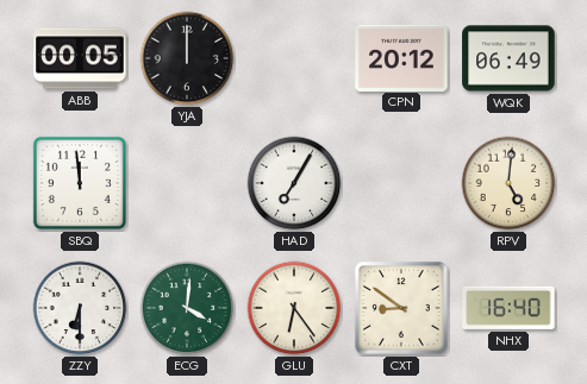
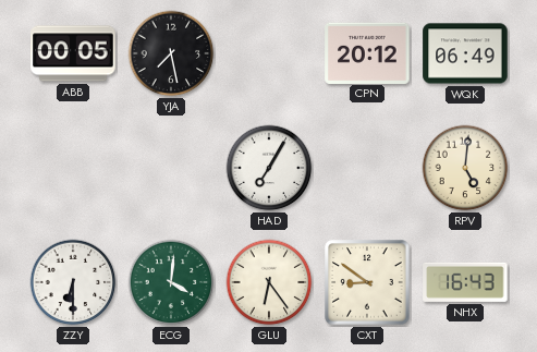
YJA: 12:00 -> 7:28 (171, 53)
SBQ: 11:59 -> none (80, 183)
NHX: 16:40 -> 16:43 (465, 282)
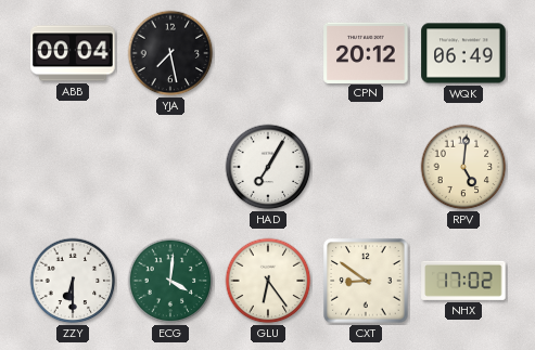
ABB: 00:05 -> 00:04 (73, 53)
NHX: 16:43 -> 17:02 (463, 281)
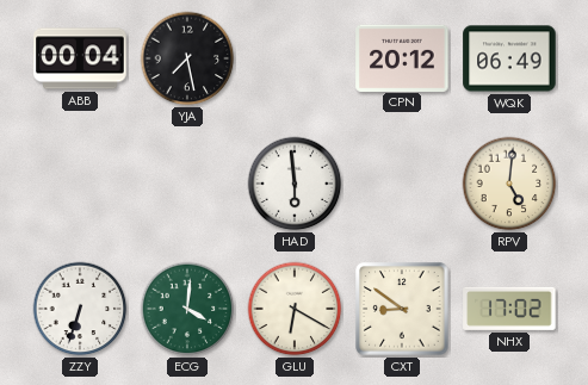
HAD: 7:05 -> 5:59 (295, 184)
ZZY: 6:30 -> 6:33 (80, 309)
GLU: 6:24 -> 6:20 (295, 309)
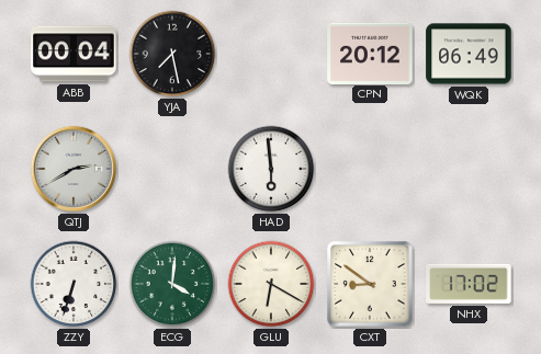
QTJ: none -> 2:40 (74, 169)
RPV: 5:01 -> none (509, 184)
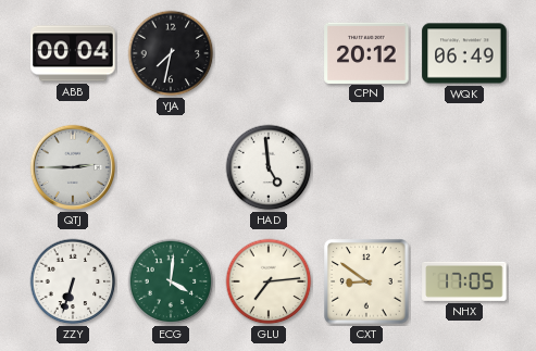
YJA: 7:28 -> 7:32 (171, 53)
QTJ: 2:40 -> 2:45 (73, 167)
HAD: 5:59 -> 4:59 (269, 167)
GLU: 6:20 -> 7:14 (269, 281)
NHX: 17:02 -> 17:05 (464, 281)
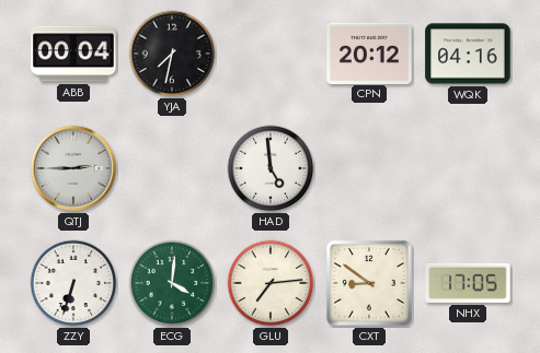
WQK: 06:49 -> 04:16 (468, 54)
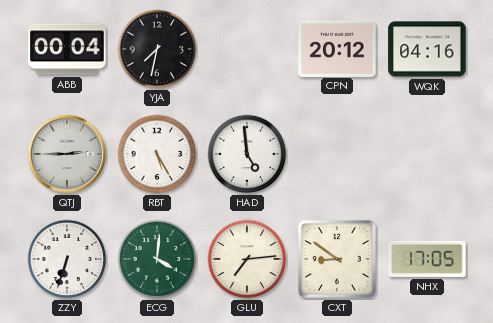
RBT: none -> 5:25 (157, 154)
